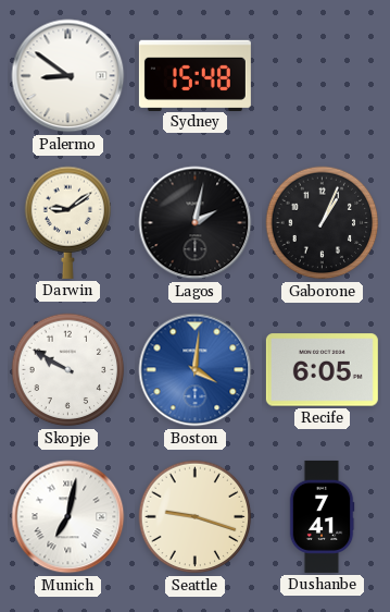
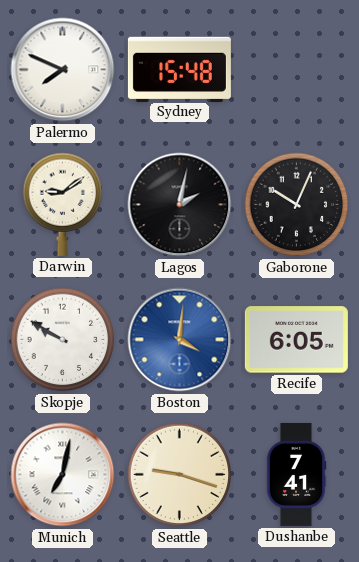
Palermo: 8:51 -> 7:49 (63, 70)
Gaborone: 1:04 -> 10:04 (297, 205)
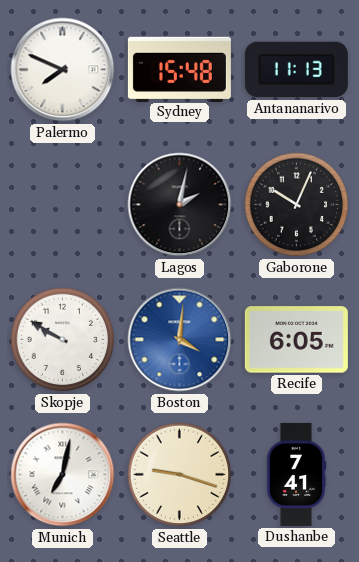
Antananarivo: none -> 11:13 (296, 70)
Darwin: 9:09 -> none (63, 204)
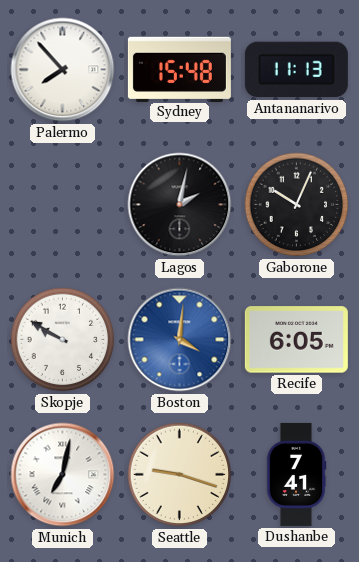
Palermo: 7:49 -> 7:53 (63, 70)
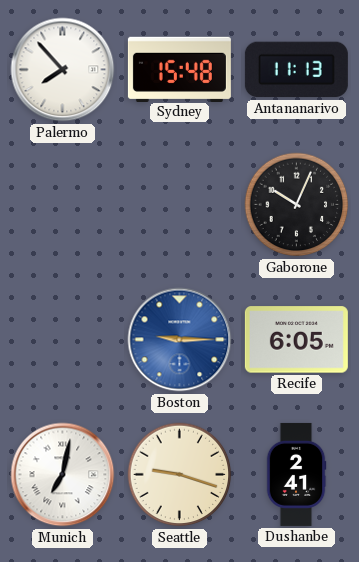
Lagos: 2:02 -> none (180, 205)
Skopje: 9:50 -> none (63, 340)
Boston: 4:01 -> 9:15 (180, 340)
Dushanbe: 7:41 -> 2:41 (296, 474)
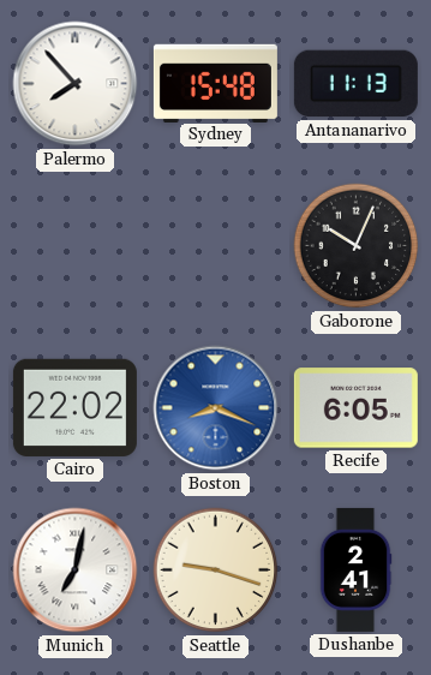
Cairo: none -> 22:02 (74, 407)
Boston: 9:15 -> 8:19 (216, 408)
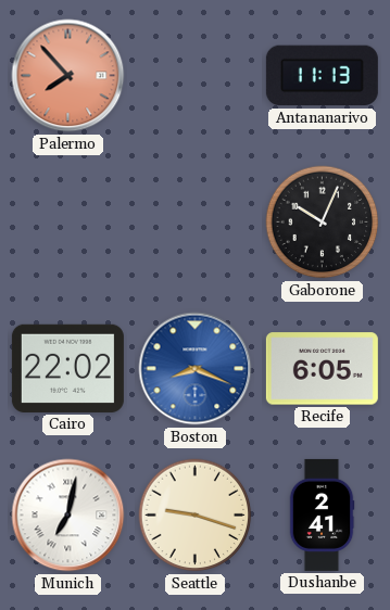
Palermo dial: white -> salmon (68, 76)
Sydney: 15:48 -> none (215, 83)
